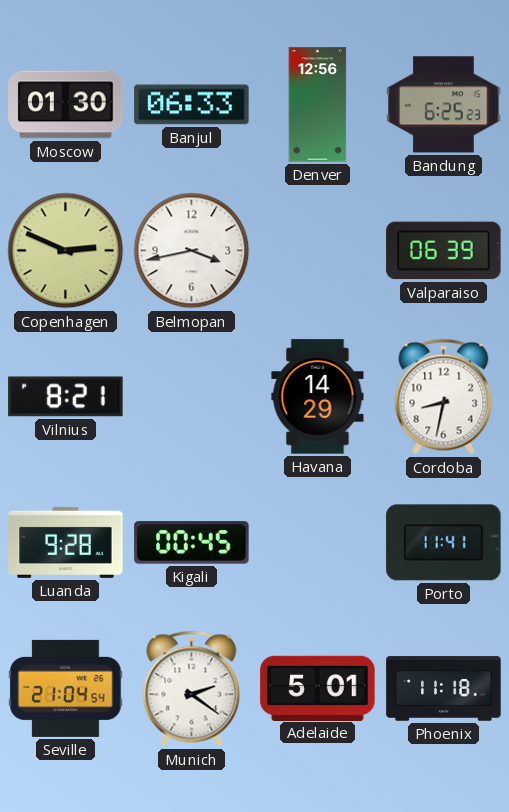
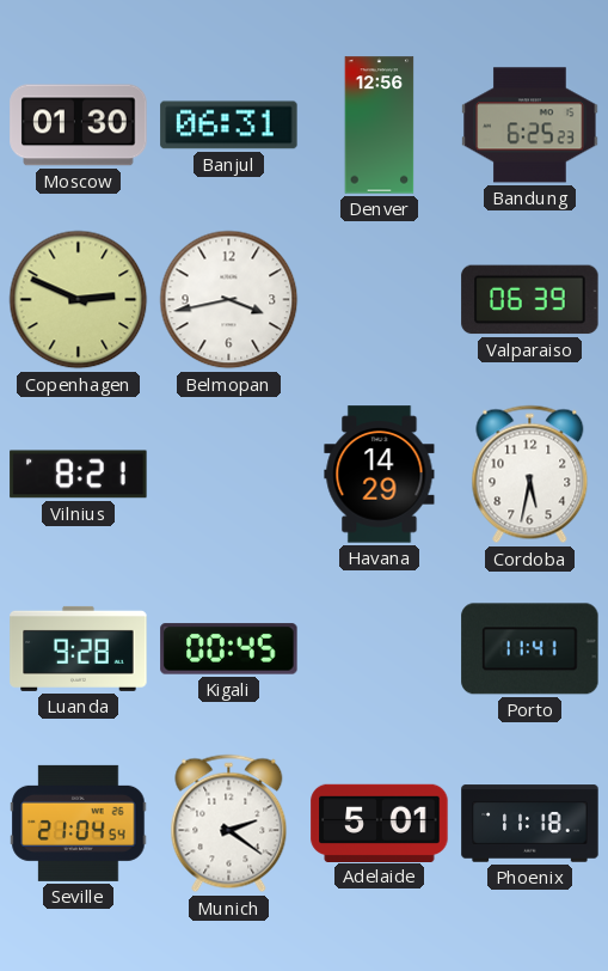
Banjul: 06:33 -> 06:31 (229, 126)
Cordoba: 8:32 -> 5:32 (530, 475)
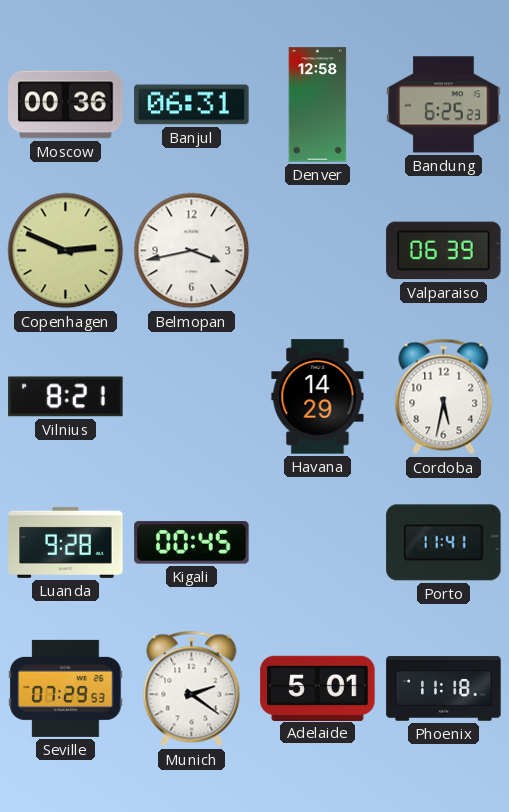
Moscow: 01:30 -> 00:36 (66, 105)
Denver: 12:56 -> 12:58 (318, 105)
Seville: 21:04 -> 07:29 (66, 688)
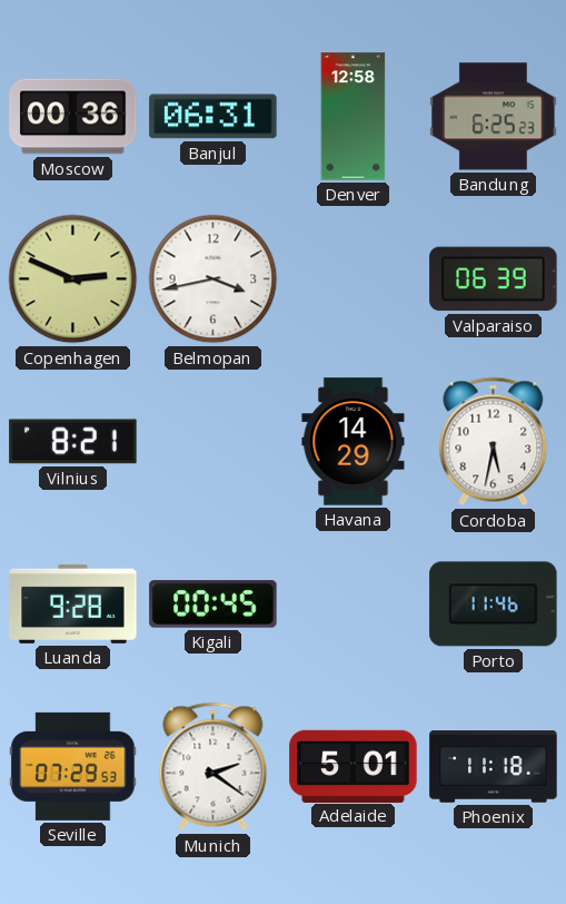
Porto: 11:41 -> 11:46 (494, 605)
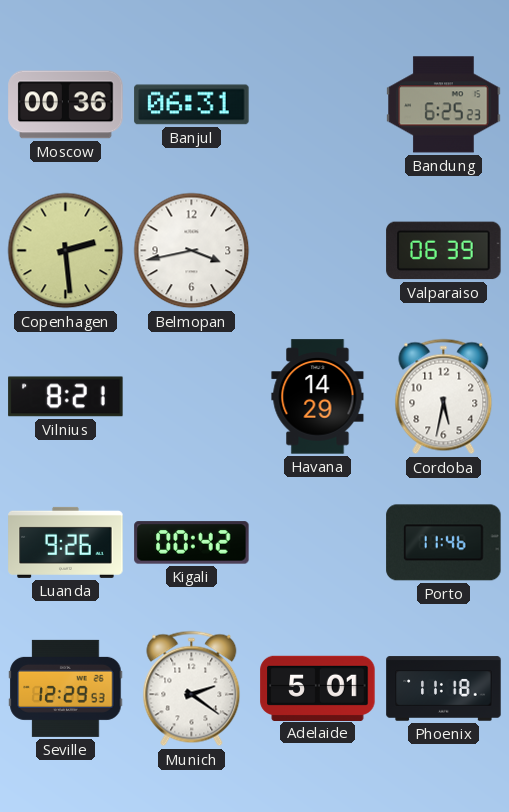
Denver: 12:58 -> none (354, 117)
Copenhagen: 2:49 -> 2:29 (66, 251)
Luanda: 9:28 -> 9:26 (66, 542)
Kigali: 00:45 -> 00:42 (192, 543)
Seville: 07:29 -> 12:29 (66, 688)
